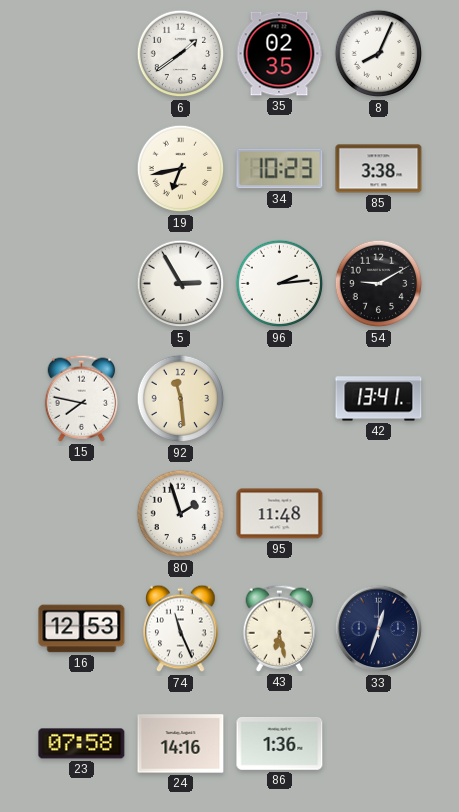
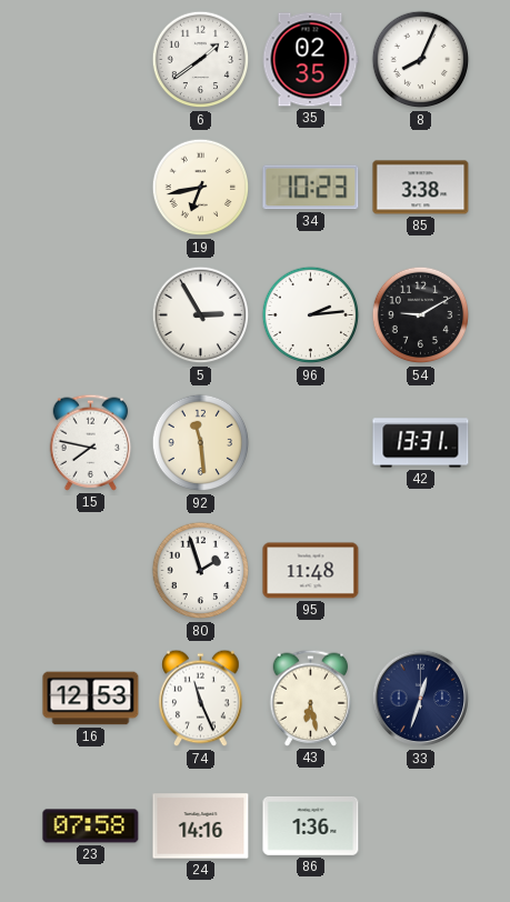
42: 13:41 -> 13:31 (421, 443)
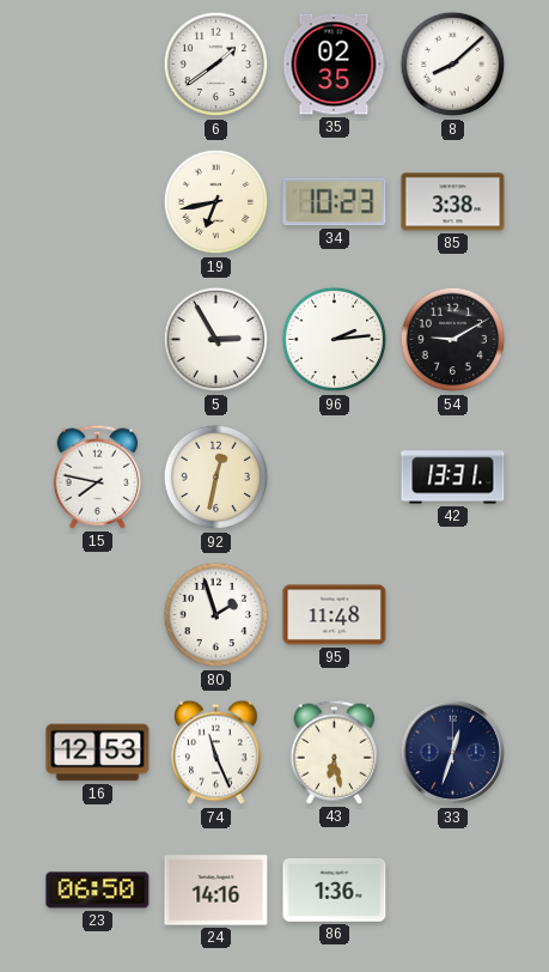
8: 8:04 -> 8:08 (453, 65)
92: 11:29 -> 12:32 (216, 478)
23: 07:58 -> 06:50 (98, 891)
